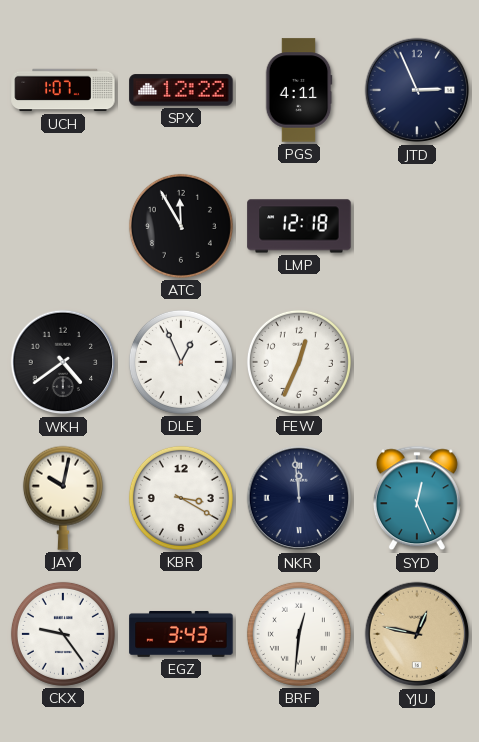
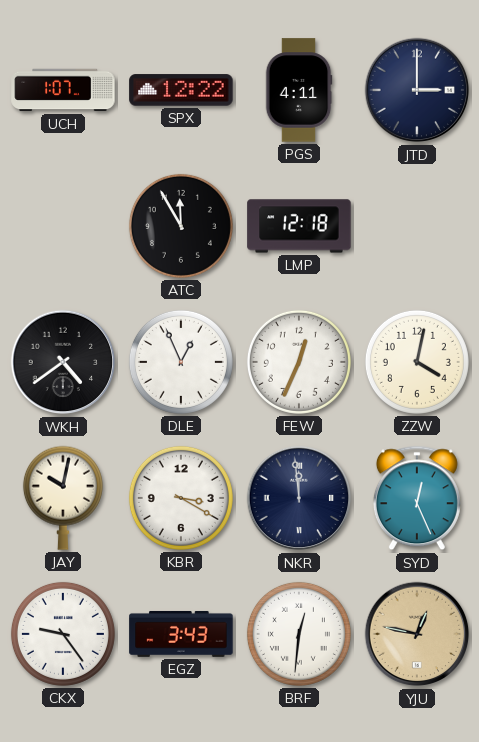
JTD: 2:56 -> 3:00 (417, 90)
ZZW: none -> 4:02 (417, 362)
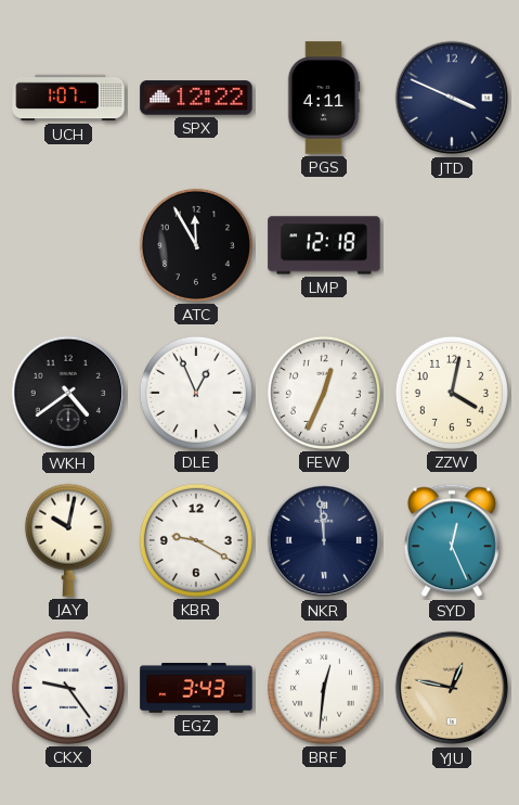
JTD: 3:00 -> 3:49 (452, 98)
KBR: 3:20 -> 9:20 (196, 540)
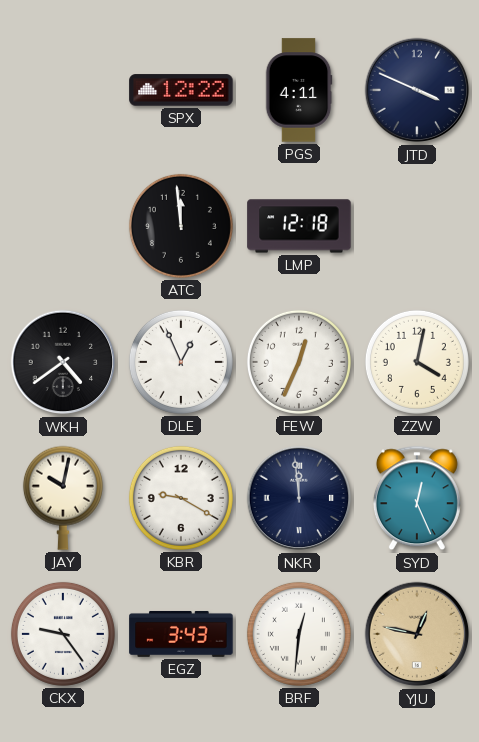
UCH: 1:07 -> none (68, 98)
ATC: 11:55 -> 11:59 (181, 226)
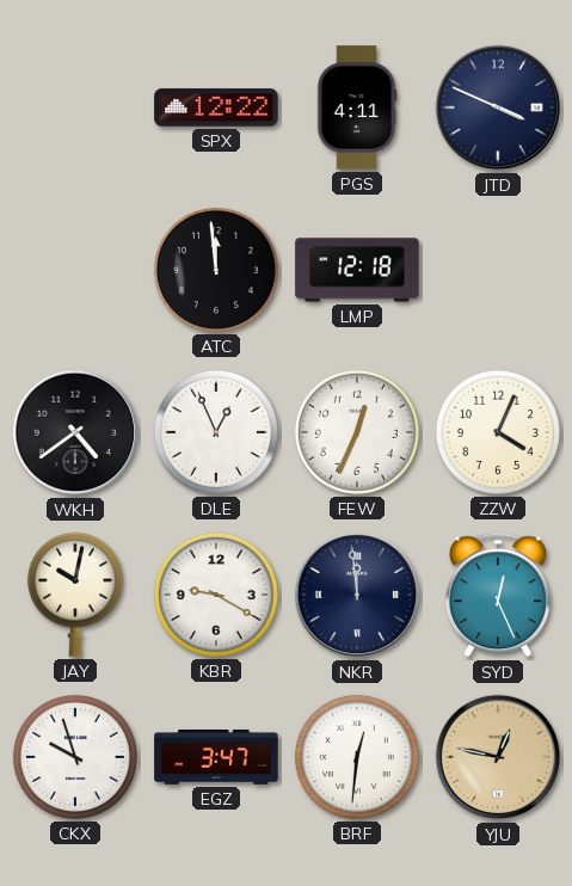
ZZW: 4:02 -> 4:04 (498, 432)
CKX: 9:24 -> 9:57 (75, 757)
EGZ: 3:43 -> 3:47 (216, 757)
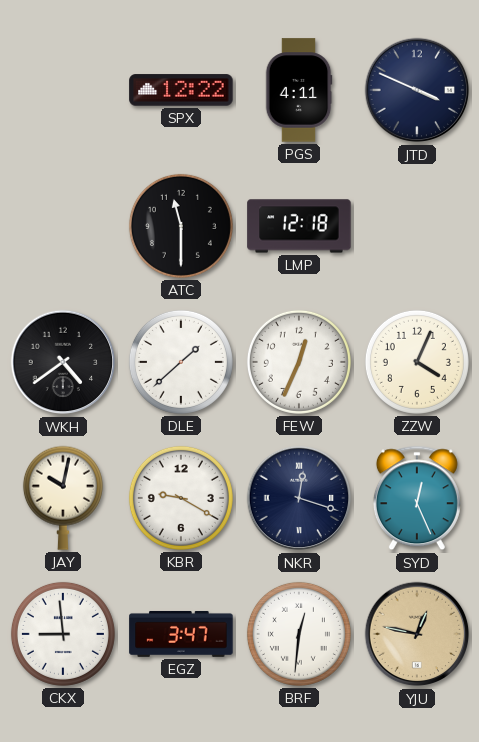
ATC: 11:59 -> 11:30 (181, 226)
DLE: 12:56 -> 1:38 (181, 362)
NKR: 11:59 -> 12:18 (299, 498)
CKX: 9:57 -> 8:59 (63, 634)
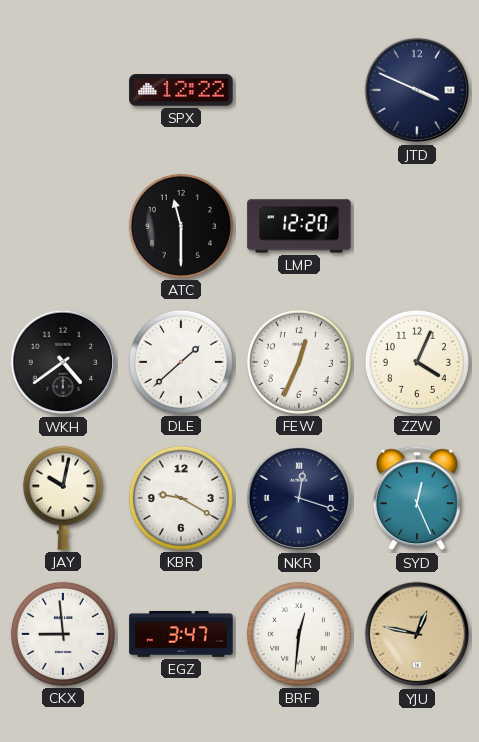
PGS: 4:11 -> none (299, 90)
LMP: 12:18 -> 12:20 (299, 226)
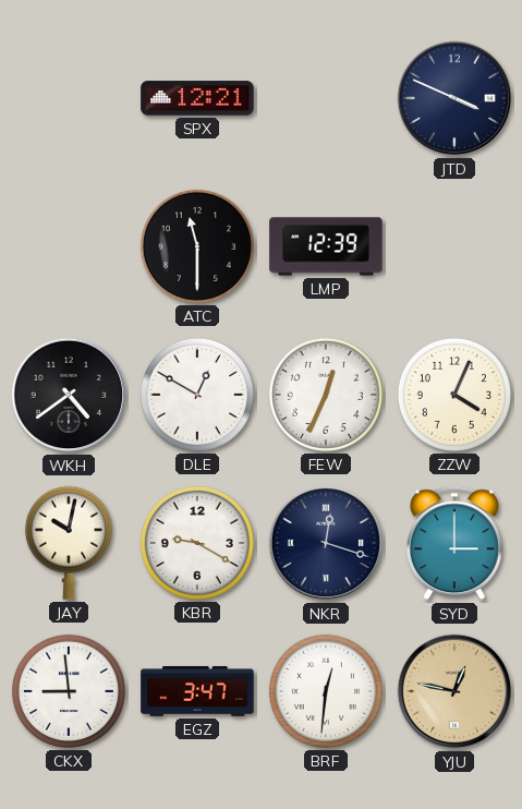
SPX: 12:22 -> 12:21 (197, 98)
LMP: 12:20 -> 12:39 (326, 246)
DLE: 1:38 -> 12:50 (197, 395)
SYD: 12:26 -> 3:00 (454, 543)
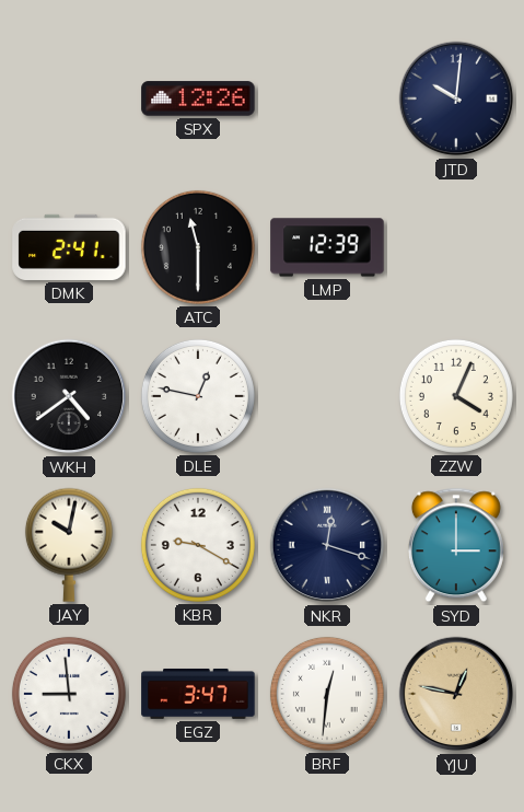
SPX: 12:21 -> 12:26 (198, 98)
JTD: 3:49 -> 10:01 (456, 98)
DMK: none -> 2:41 (69, 247)
DLE: 12:50 -> 12:47 (198, 396)
FEW: 12:34 -> none (326, 395)
